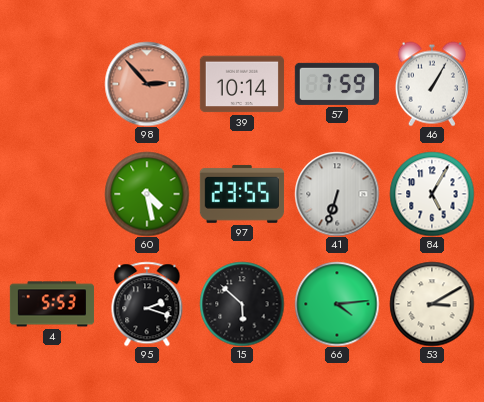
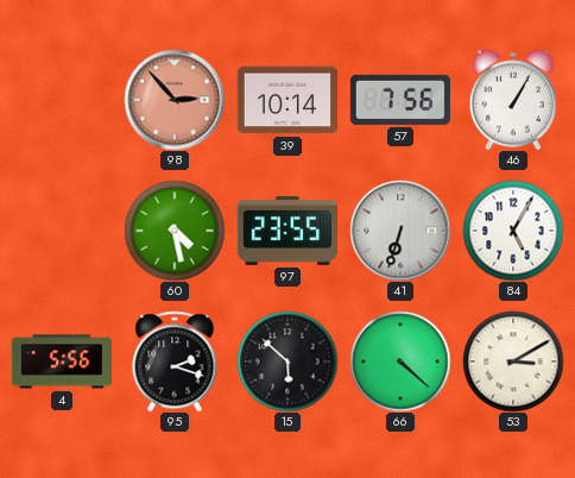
57: 7:59 -> 7:56 (400, 100)
4: 5:53 -> 5:56 (62, 361)
66: 4:14 -> 4:22 (400, 361)
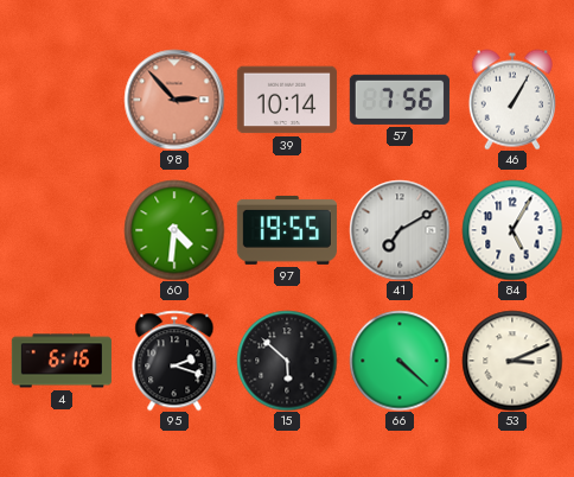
60: 4:28 -> 4:31 (174, 230)
97: 23:55 -> 19:55 (287, 230)
41: 6:33 -> 7:10 (400, 230)
4: 5:56 -> 6:16 (62, 361)
53: 3:10 -> 3:11 (512, 361)
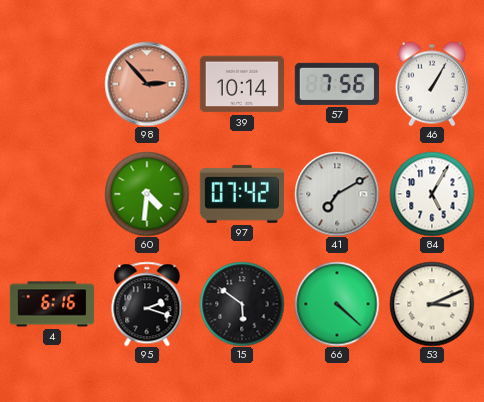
97: 19:55 -> 07:42 (242, 194)
15: 5:52 -> 5:51 (242, 304)
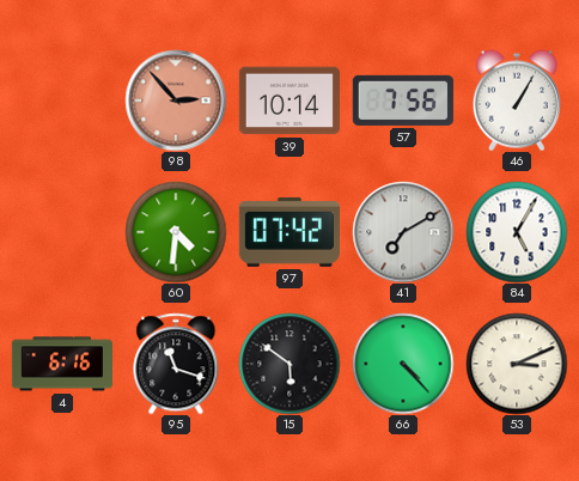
95: 2:18 -> 11:18 (176, 364)
66: 4:22 -> 4:23 (403, 364)
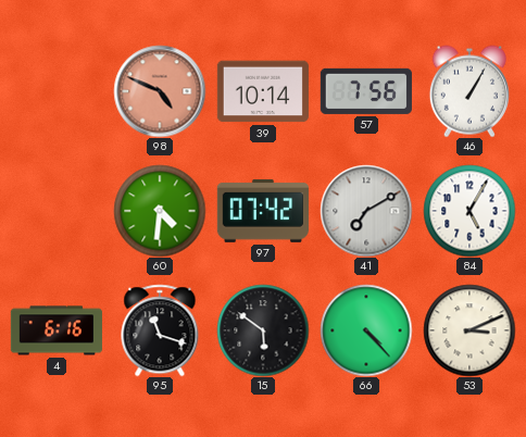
98: 2:53 -> 4:49 (160, 91)
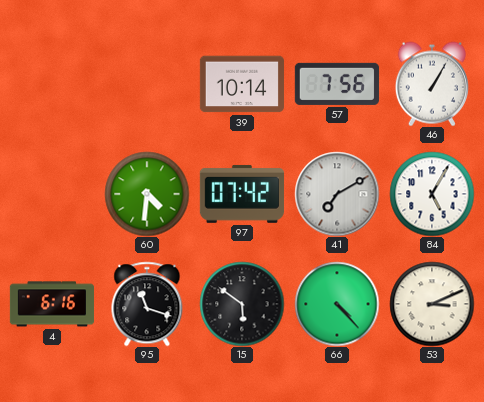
98: 4:49 -> none (160, 91)
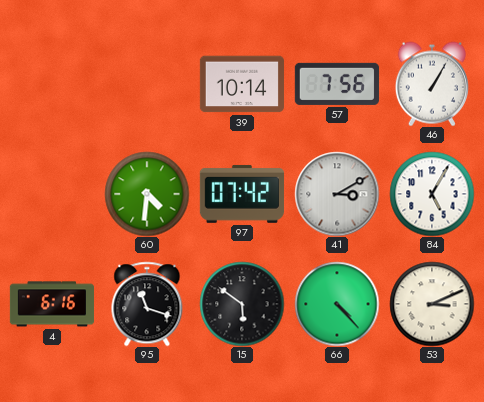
41: 7:10 -> 3:10 (337, 194)
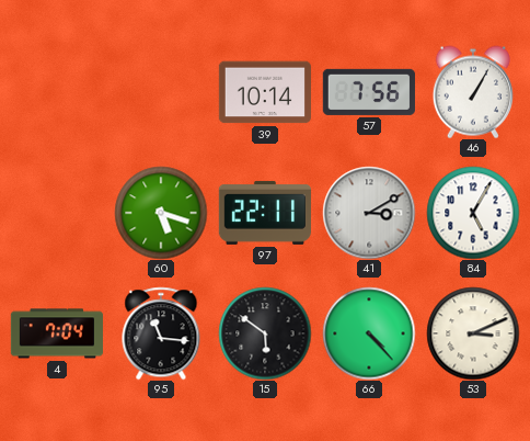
60: 4:31 -> 5:18 (161, 213)
97: 07:42 -> 22:11 (265, 213)
4: 6:16 -> 7:04 (57, 333)
95: 11:18 -> 11:16 (161, 333)
